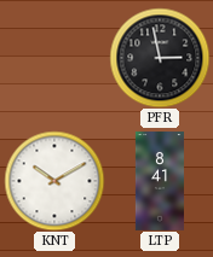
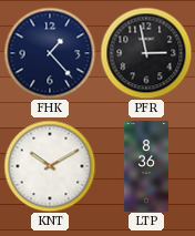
FHK: none -> 1:23 (50, 53)
LTP: 8:41 -> 8:36 (146, 166)
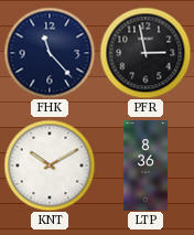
FHK: 1:23 -> 11:23 (50, 53)
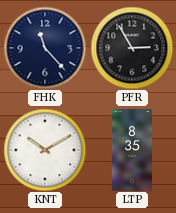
PFR: 2:58 -> 2:55 (132, 48)
LTP: 8:36 -> 8:35 (132, 150)
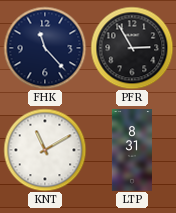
KNT: 10:10 -> 11:10 (45, 150)
LTP: 8:35 -> 8:31 (132, 150)
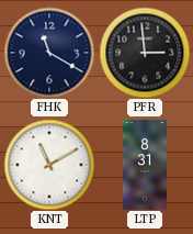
FHK: 11:23 -> 11:20 (49, 53)
PFR: 2:55 -> 2:59 (145, 53)
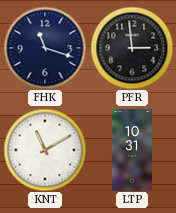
FHK: 11:20 -> 11:18 (45, 48)
LTP: 8:31 -> 10:31 (132, 150)
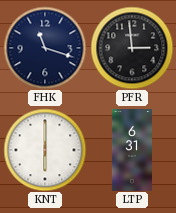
KNT: 11:10 -> 6:00 (45, 150)
LTP: 10:31 -> 6:31 (132, 150)
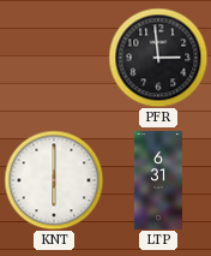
FHK: 11:18 -> none (45, 48)
